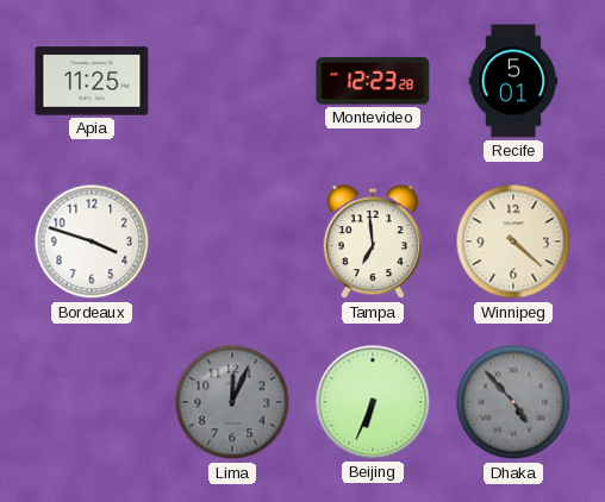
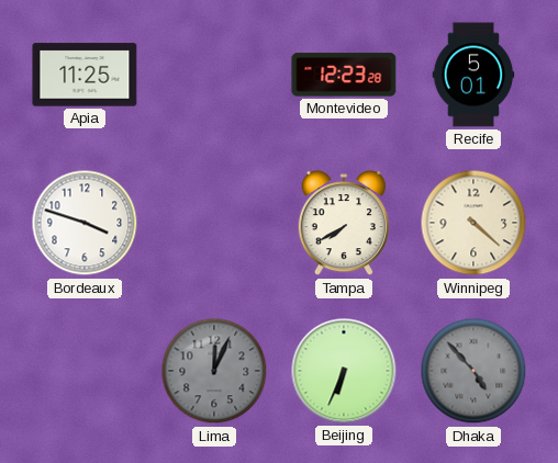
Tampa: 6:59 -> 7:40 (344, 224)
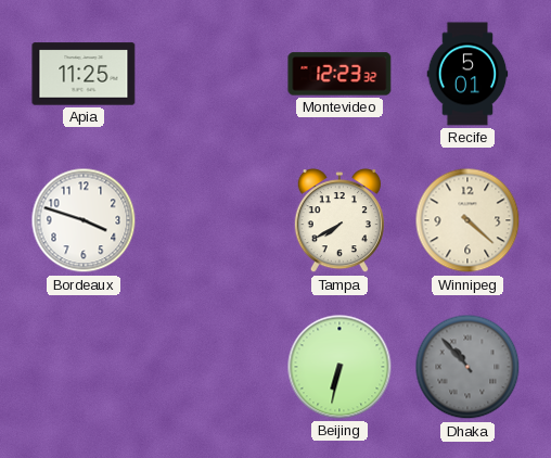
Montevideo: 12:23:28 -> 12:23:32 (339, 74)
Lima: 12:04 -> none (214, 371)
Beijing: 6:34 -> 6:32 (339, 367)
Dhaka: 4:53 -> 10:53 (467, 367)
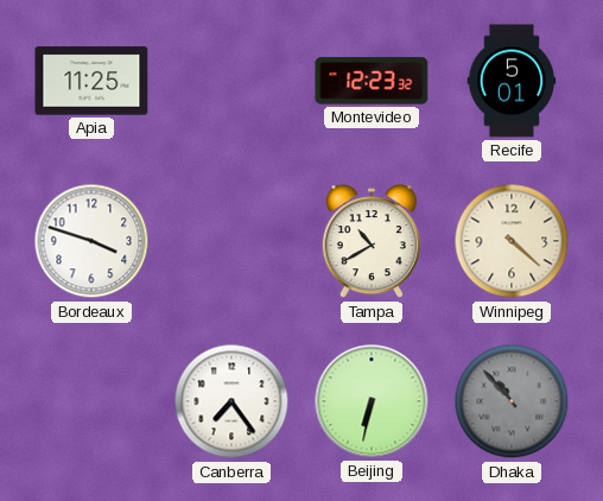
Tampa: 7:40 -> 10:40 (372, 242)
Canberra: none -> 7:24 (231, 401)
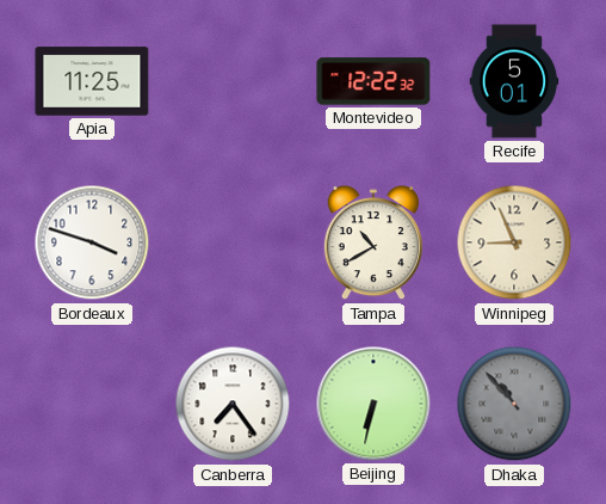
Montevideo: 12:23 -> 12:22 (373, 81)
Winnipeg: 4:22 -> 8:56 (514, 242)
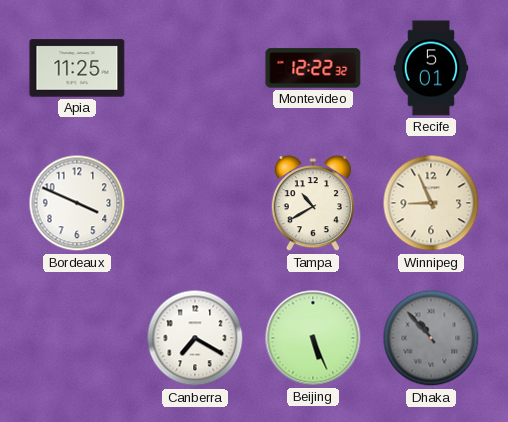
Bordeaux: 3:48 -> 3:49 (77, 203)
Canberra: 7:24 -> 7:20 (195, 338)
Beijing: 6:32 -> 5:26 (313, 338)
